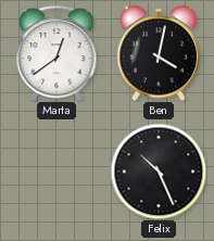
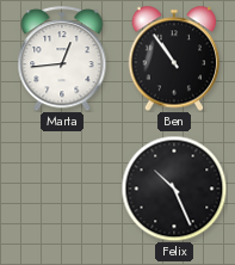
Marta: 12:39 -> 12:44 (62, 58)
Ben: 4:02 -> 10:54 (174, 58)
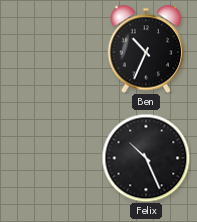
Marta: 12:44 -> none (62, 58)
Ben: 10:54 -> 10:34 (146, 49)
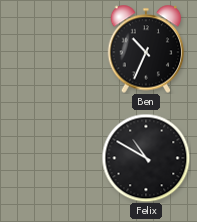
Felix: 10:26 -> 10:50 (146, 158)
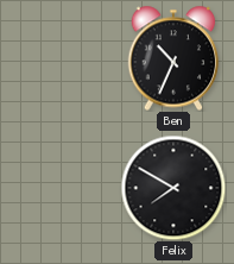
Felix: 10:50 -> 7:50 (173, 188)
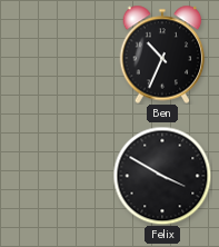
Felix: 7:50 -> 3:50 (162, 176)
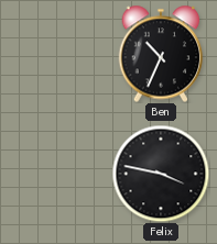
Felix: 3:50 -> 3:47 (161, 174)
